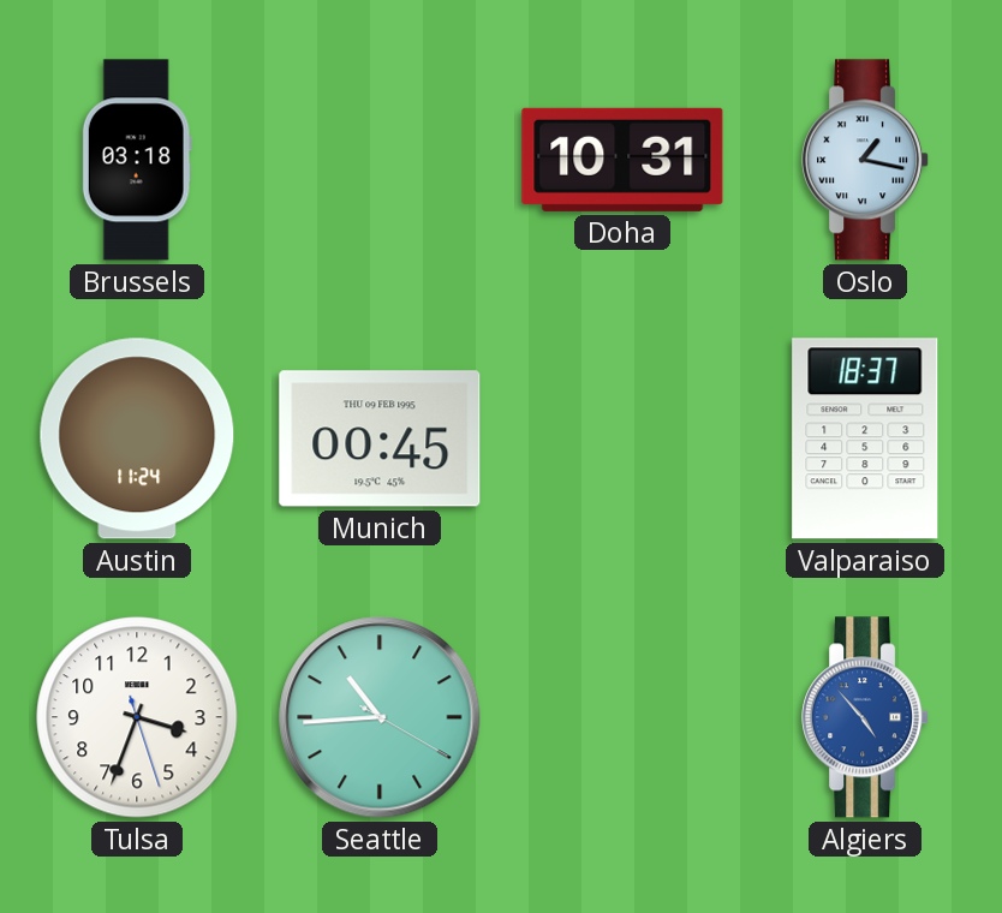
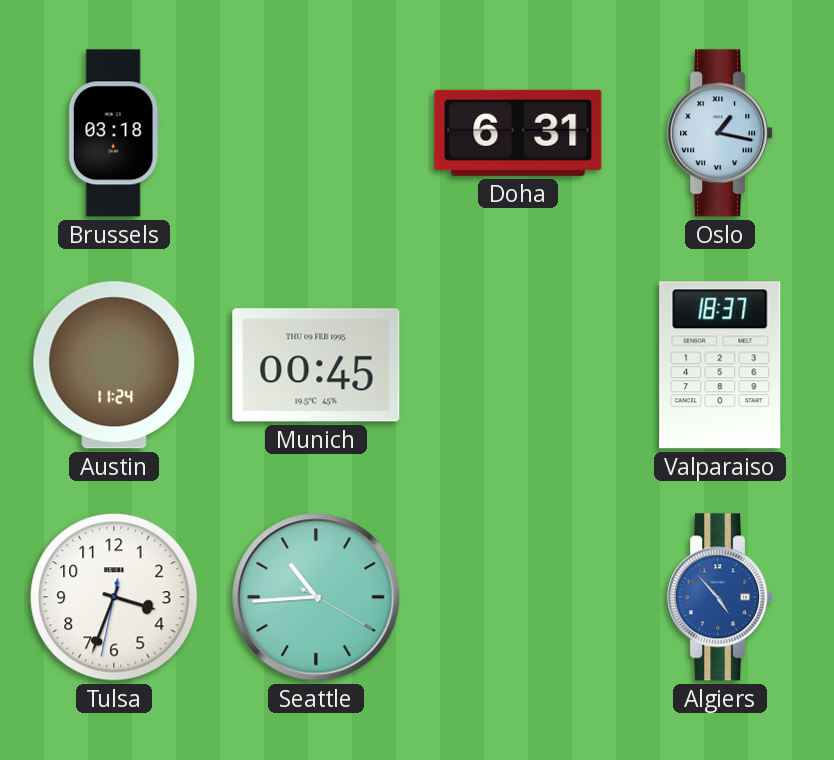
Doha: 10:31 -> 6:31 (518, 133)
Tulsa: 3:33:27 -> 3:33:32 (114, 597)
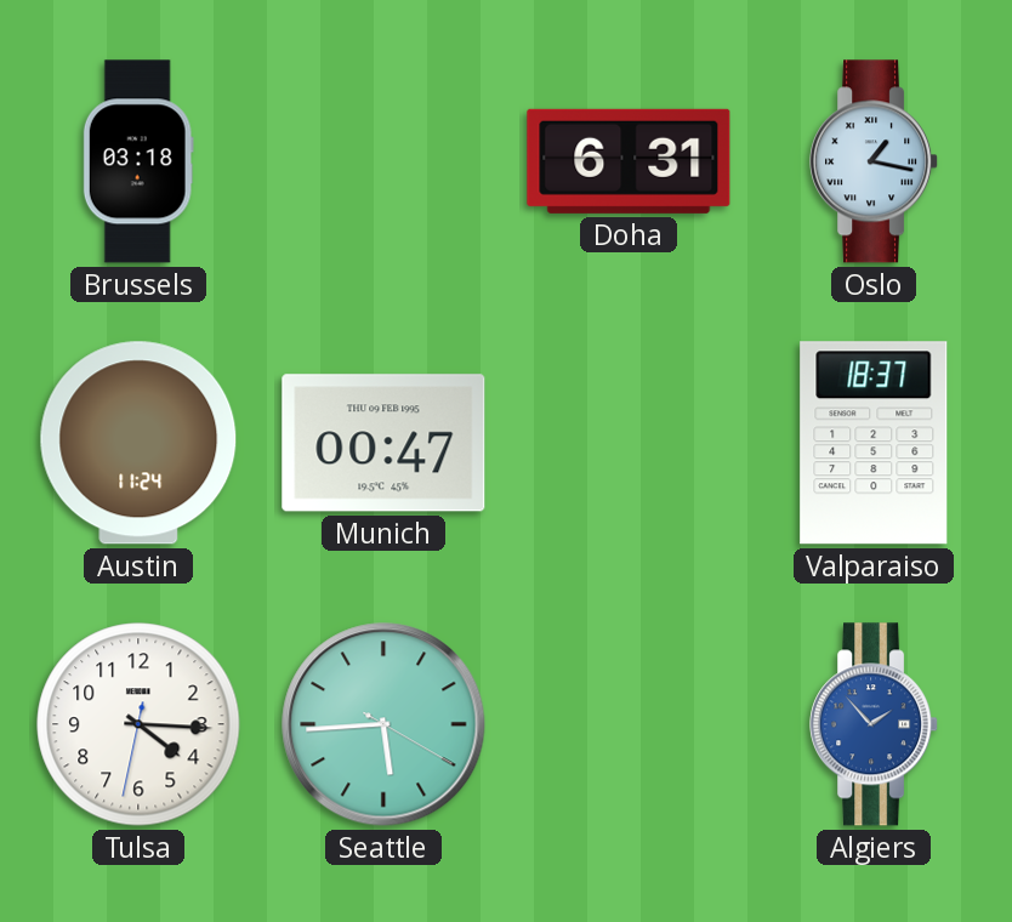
Munich: 00:45 -> 00:47 (383, 443)
Tulsa: 3:33 -> 4:15 (138, 724)
Seattle: 10:44 -> 5:44 (383, 724)
Algiers: 4:53 -> 1:53 (875, 724)
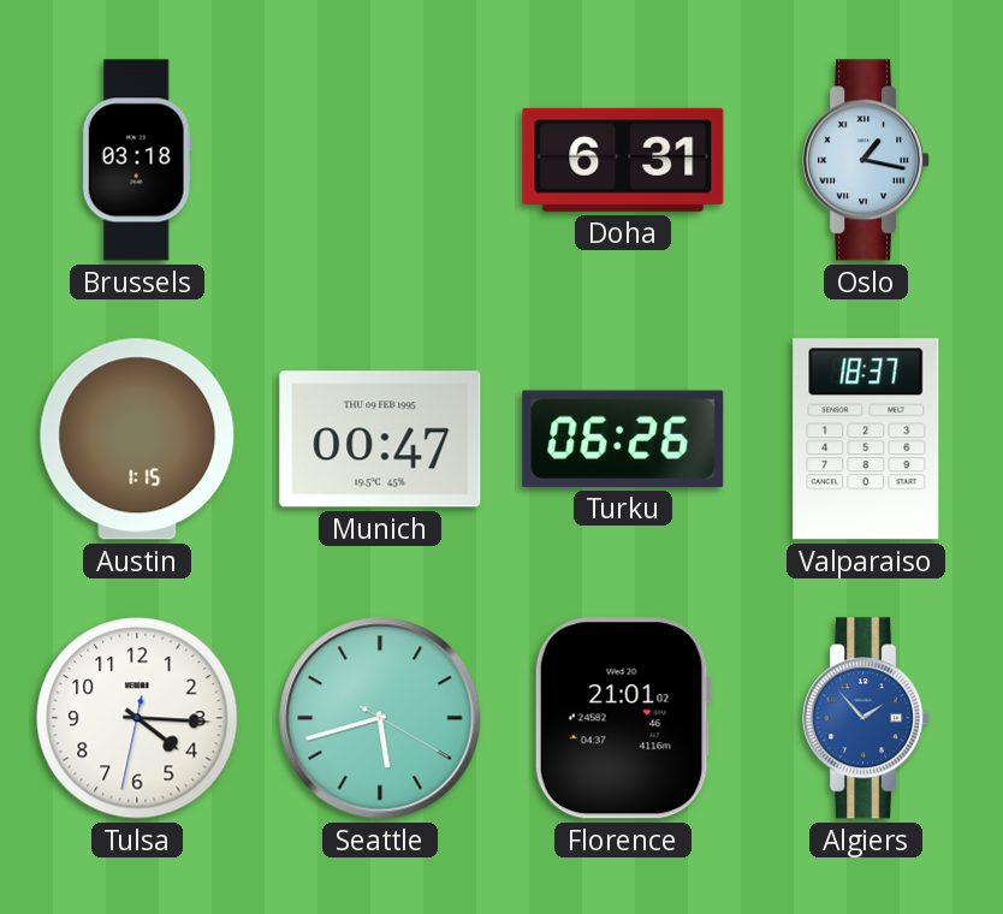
Austin: 11:24 -> 1:15 (137, 439)
Turku: none -> 06:26 (623, 439)
Seattle: 5:44 -> 5:42 (380, 718)
Florence: none -> 21:01 (623, 718)
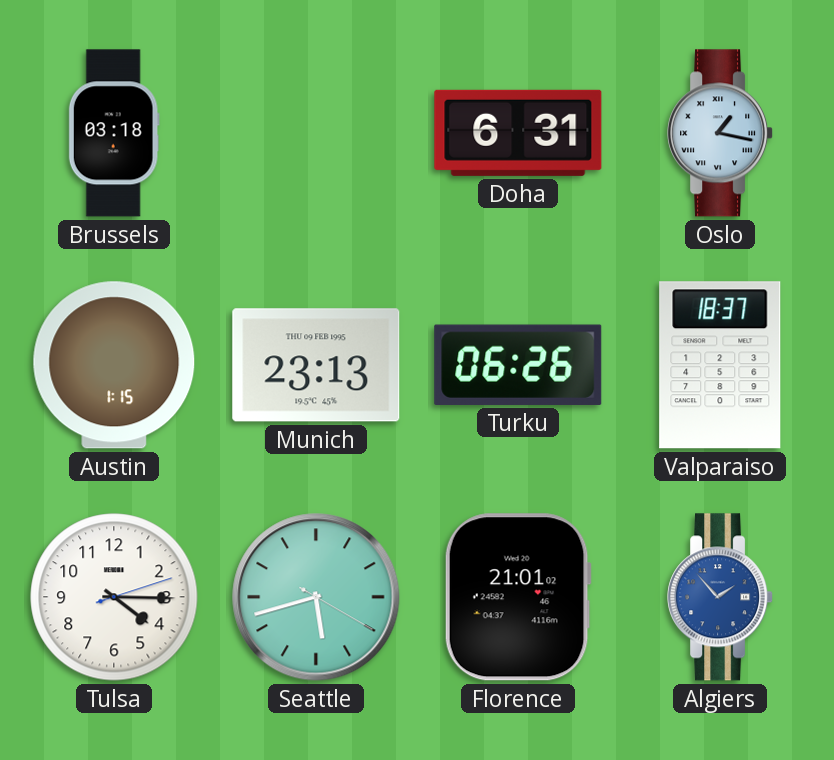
Munich: 00:47 -> 23:13 (316, 365)
Tulsa: 4:15:32 -> 4:15:12 (114, 597)
